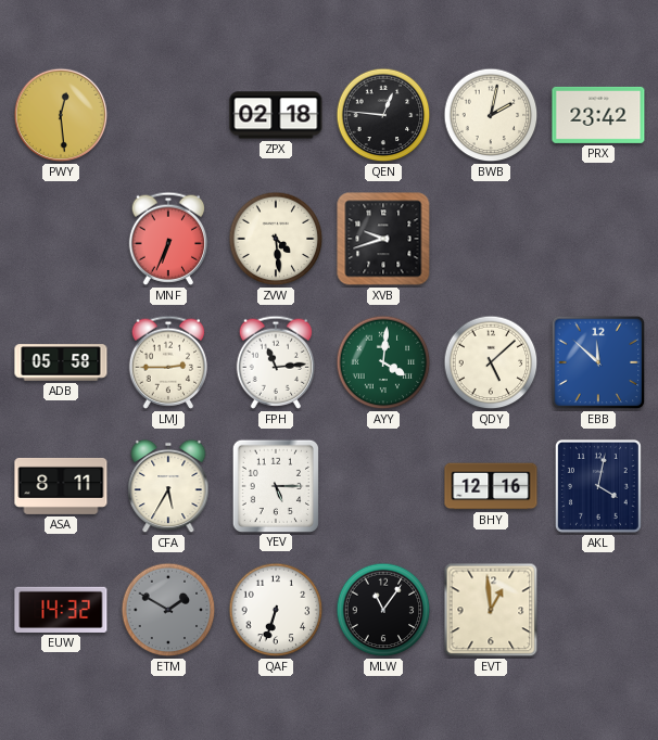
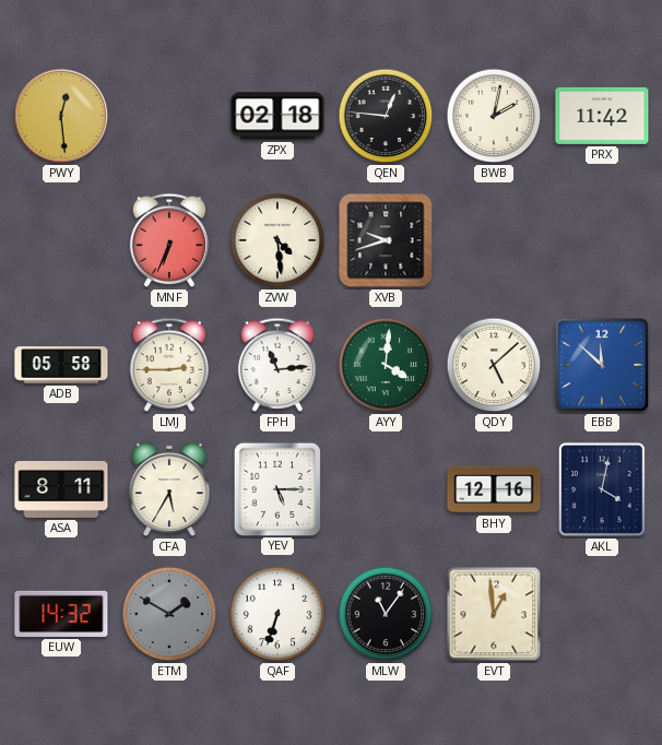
PRX: 23:42 -> 11:42 (602, 116)
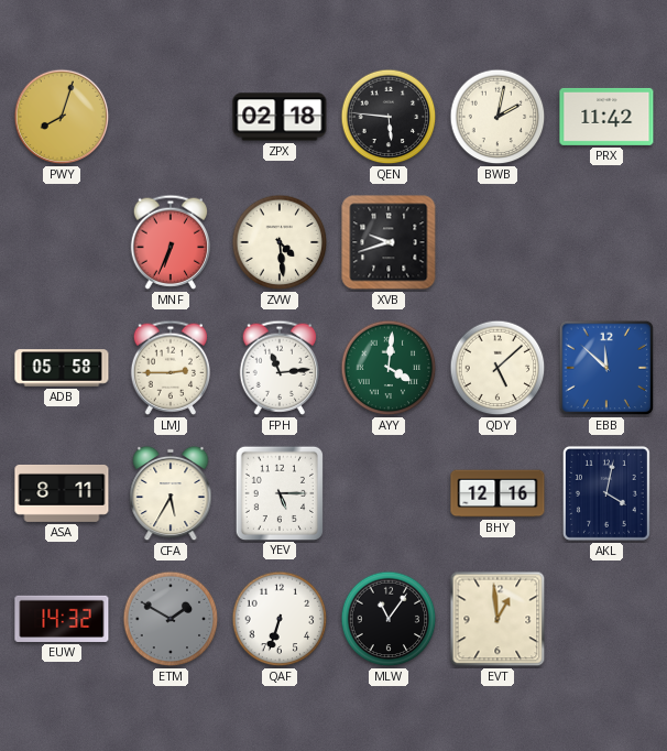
PWY: 12:29 -> 8:03 (62, 117)
QEN: 12:46 -> 5:46 (389, 117)
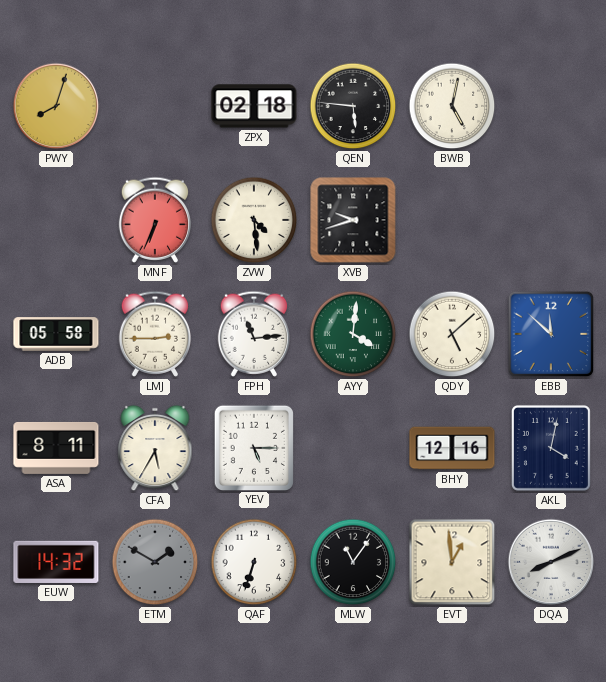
BWB: 2:02 -> 5:02 (452, 106)
PRX: 11:42 -> none (606, 117)
DQA: none -> 8:11 (551, 562)
